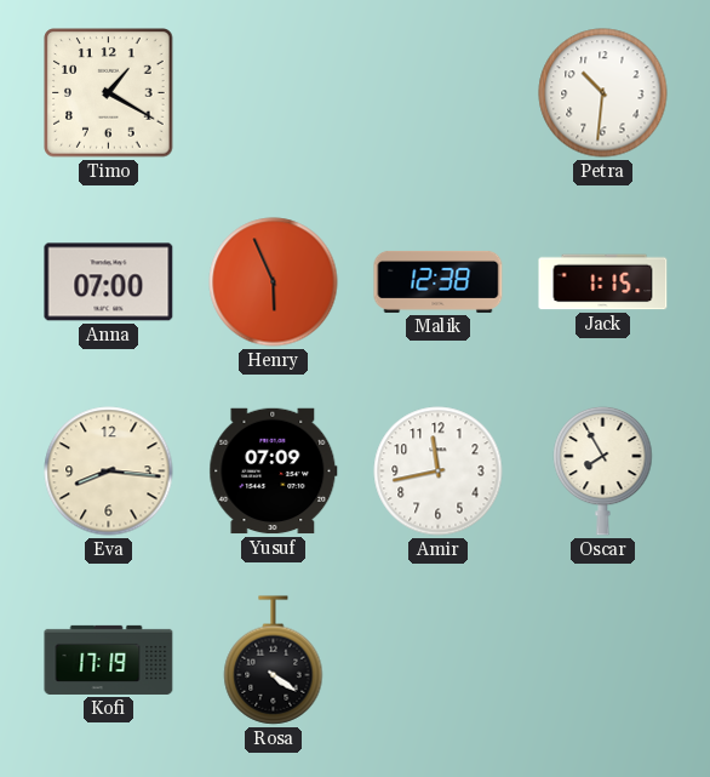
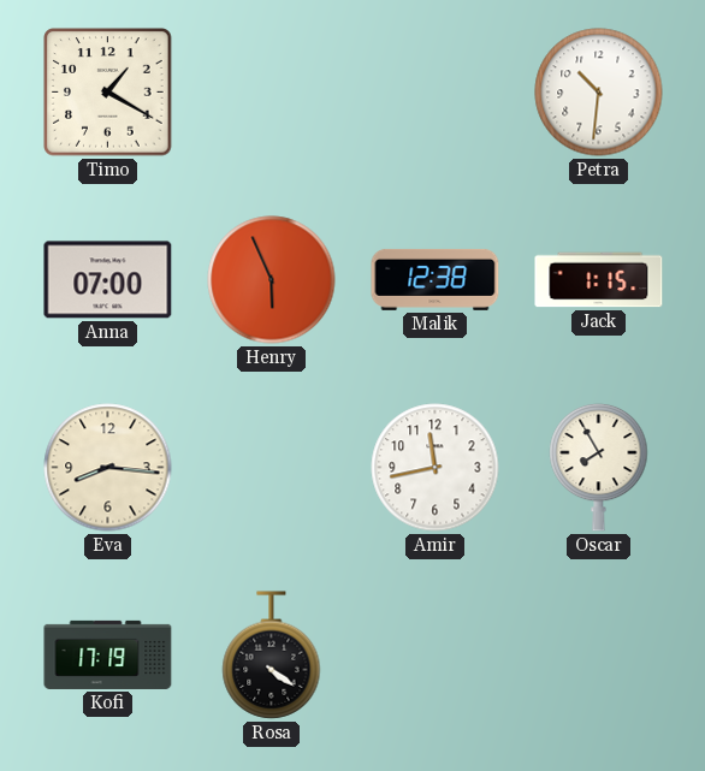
Yusuf: 07:09 -> none (274, 472)
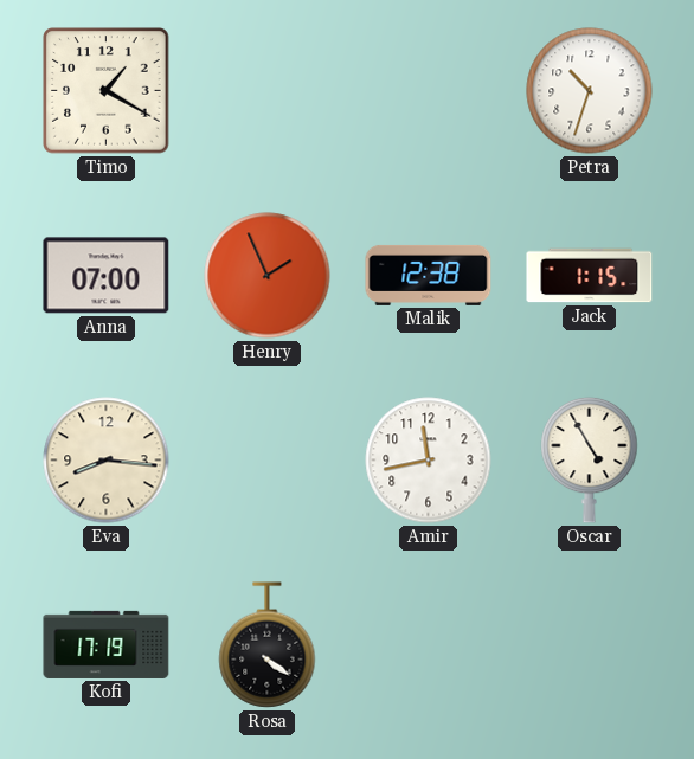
Petra: 10:31 -> 10:33 (590, 91)
Henry: 5:56 -> 1:56 (268, 276)
Oscar: 7:55 -> 4:55 (590, 459)
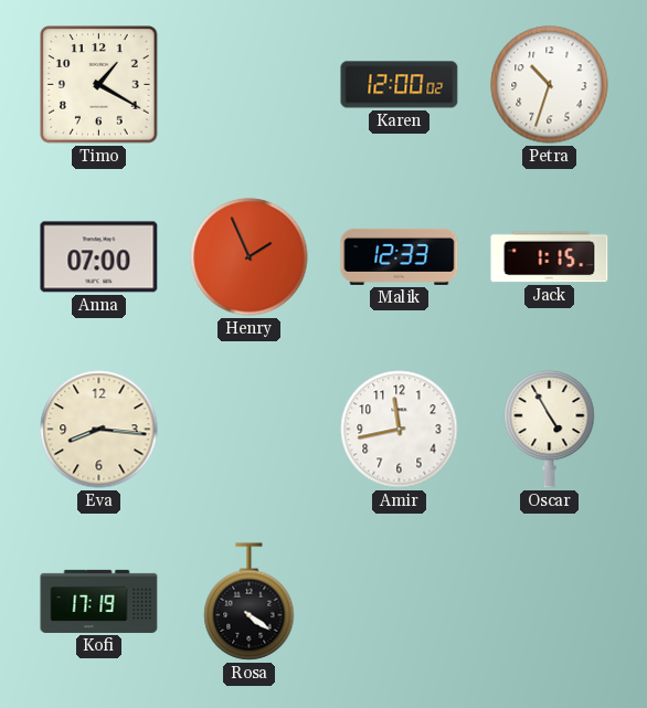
Karen: none -> 12:00 (400, 85)
Malik: 12:38 -> 12:33 (400, 256)
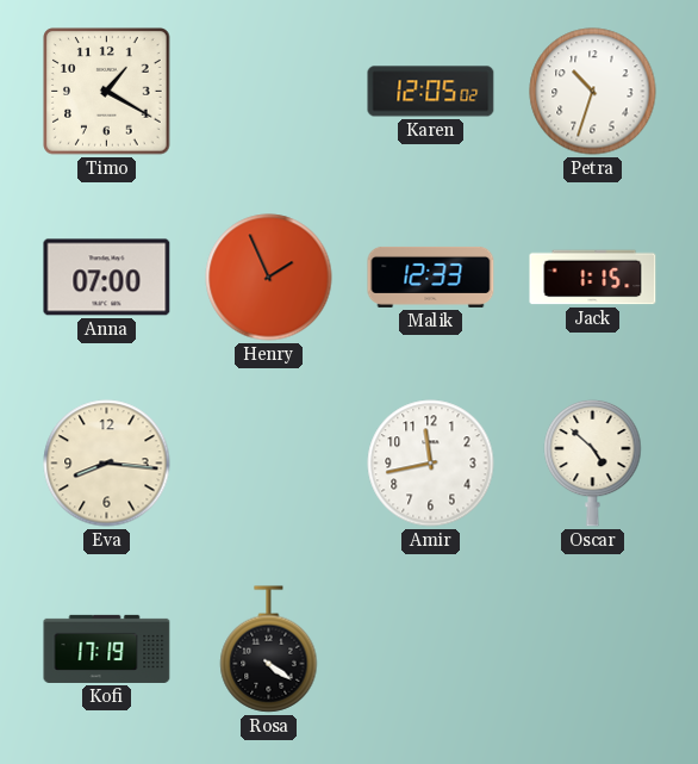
Karen: 12:00 -> 12:05 (431, 92)
Oscar: 4:55 -> 4:52 (593, 462)
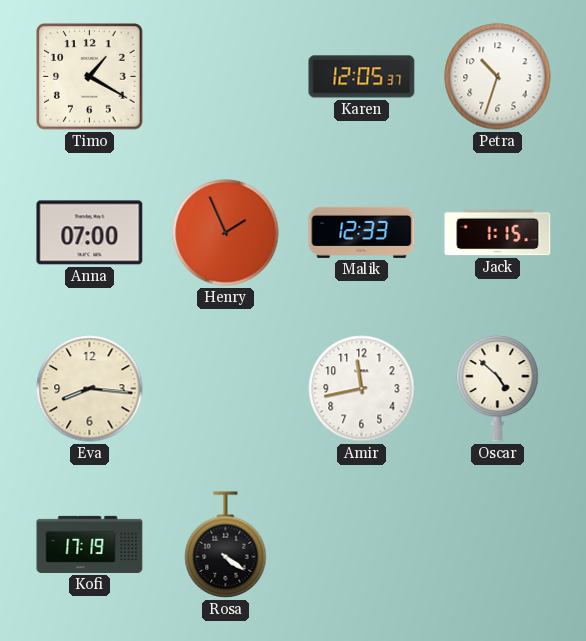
Karen: 12:05:02 -> 12:05:37 (362, 77)
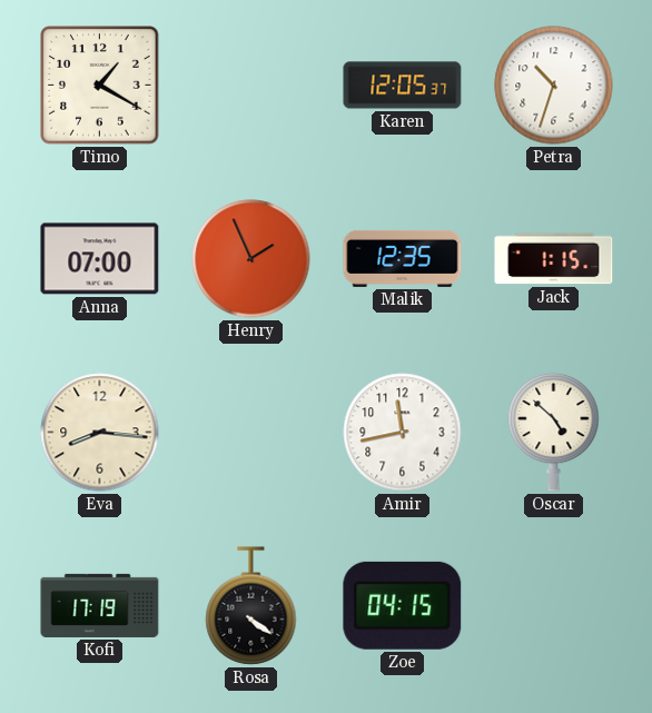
Malik: 12:33 -> 12:35 (403, 258)
Zoe: none -> 04:15 (403, 605)
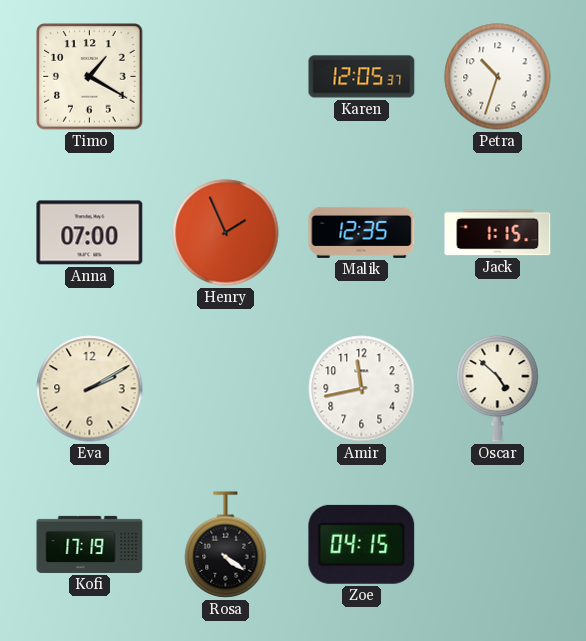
Eva: 8:16 -> 2:10 (90, 389)
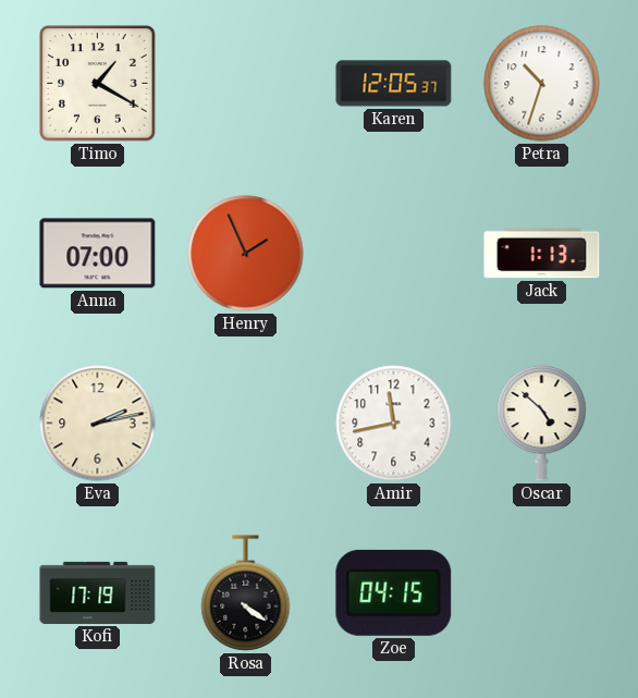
Malik: 12:35 -> none (362, 232)
Jack: 1:15 -> 1:13 (542, 254)
Eva: 2:10 -> 2:13 (98, 424)
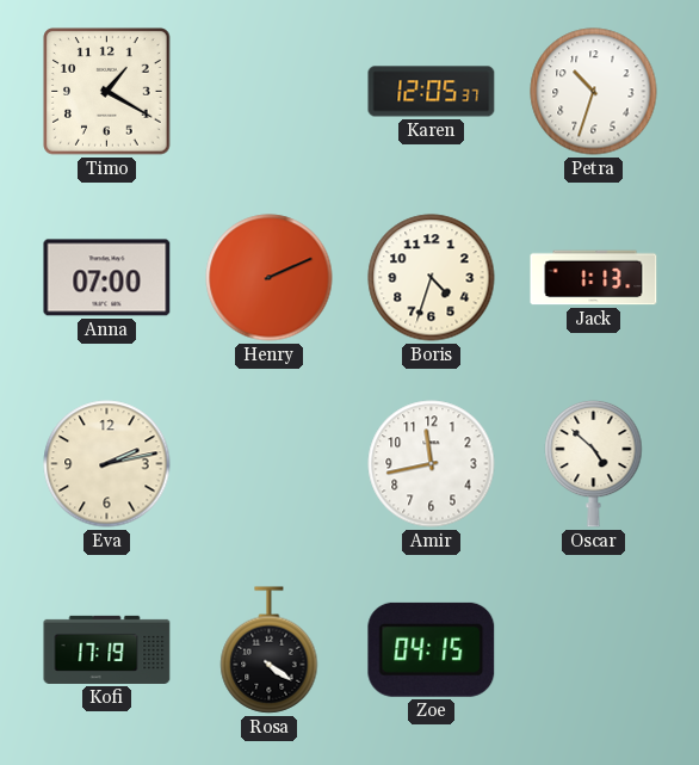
Henry: 1:56 -> 2:11 (270, 278)
Boris: none -> 4:33 (432, 278)
